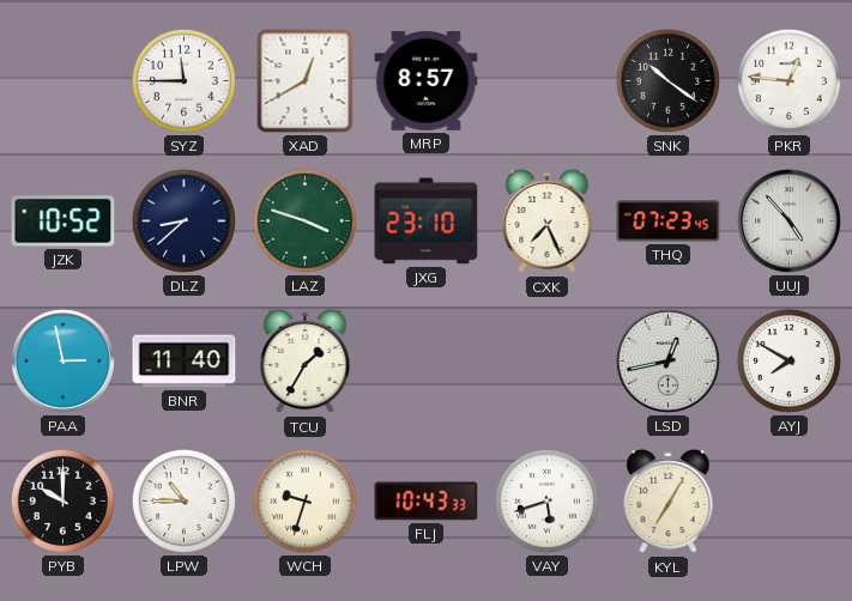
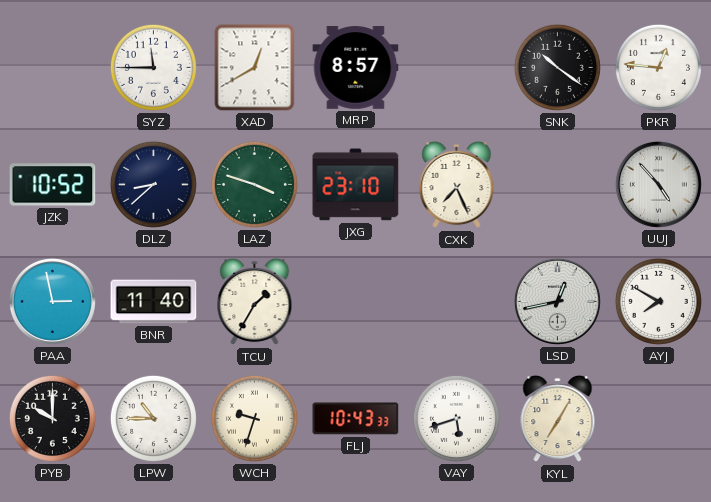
THQ: 07:23 -> none (669, 221)
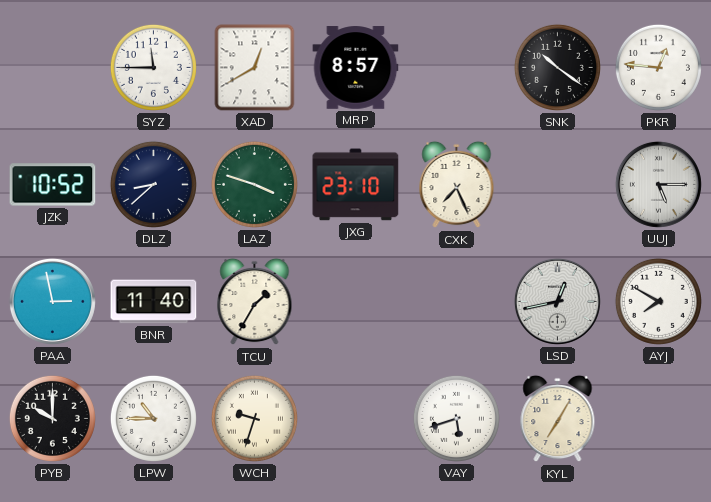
UUJ: 4:53 -> 5:15 (658, 184)
FLJ: 10:43 -> none (356, 419)
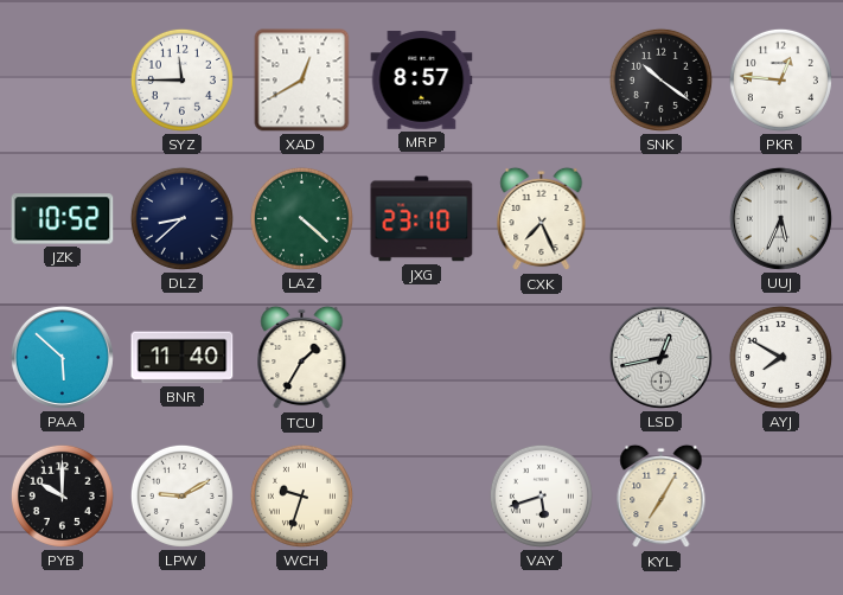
LAZ: 3:48 -> 4:22 (301, 218)
UUJ: 5:15 -> 5:34 (780, 218)
PAA: 2:58 -> 5:52 (62, 357)
LPW: 10:45 -> 9:10 (181, 495)
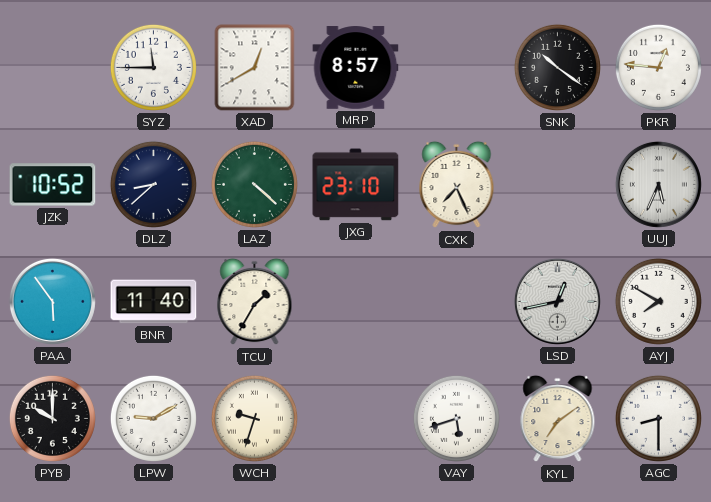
PAA: 5:52 -> 5:54 (52, 301)
KYL: 7:05 -> 7:09 (558, 419)
AGC: none -> 8:30 (658, 418)
